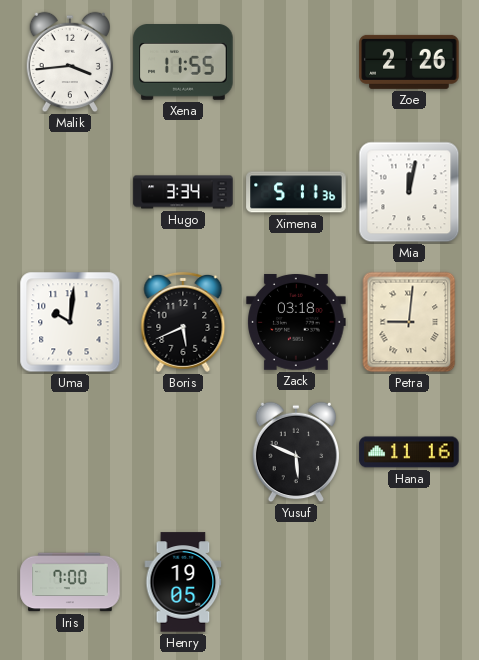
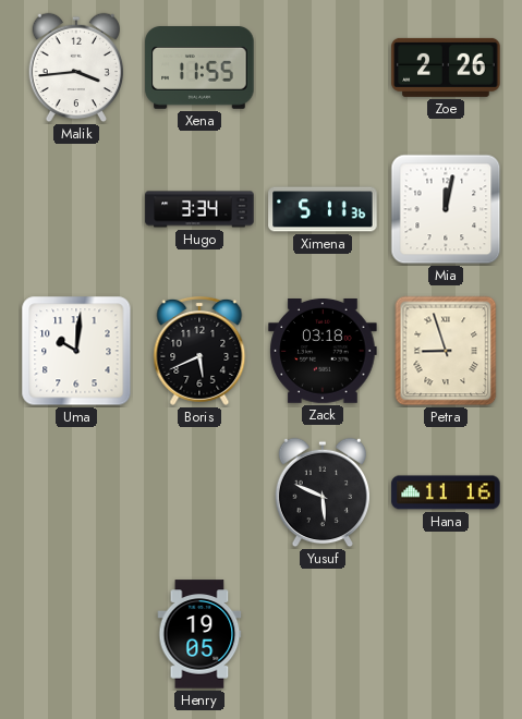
Petra: 9:01 -> 8:57 (446, 351)
Iris: 7:00 -> none (70, 582)
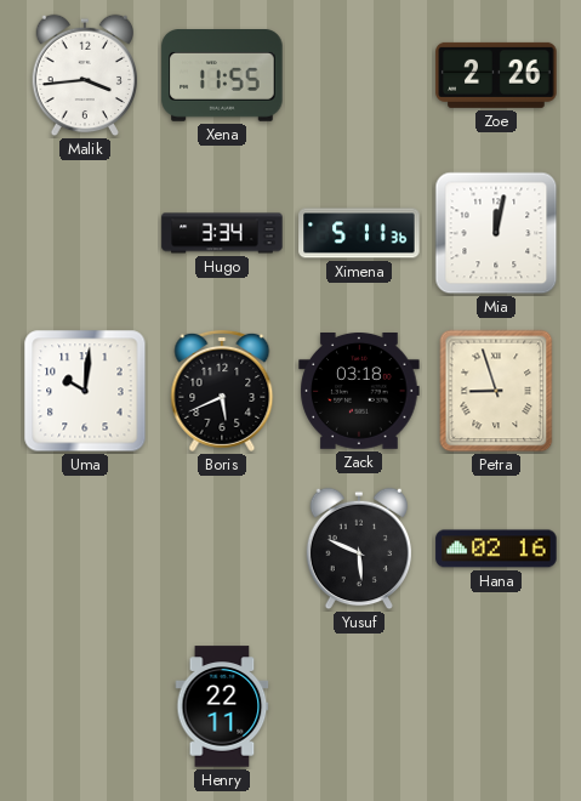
Hana: 11:16 -> 02:16 (496, 549)
Henry: 19:05 -> 22:11 (222, 706)
